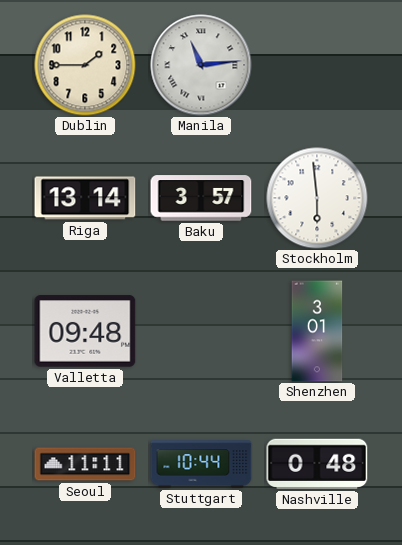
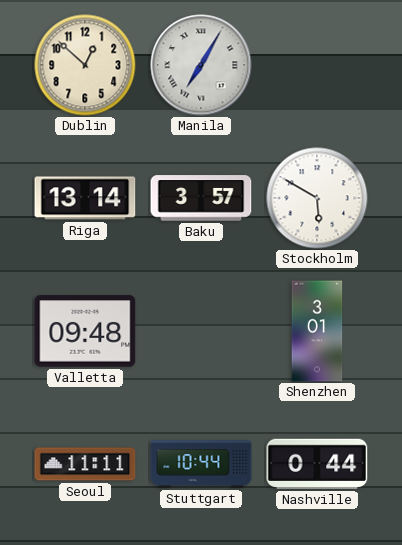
Dublin: 1:45 -> 12:52 (85, 65)
Manila: 11:14 -> 7:05 (201, 65)
Stockholm: 5:59 -> 5:50 (317, 198)
Nashville: 0:48 -> 0:44 (317, 464)
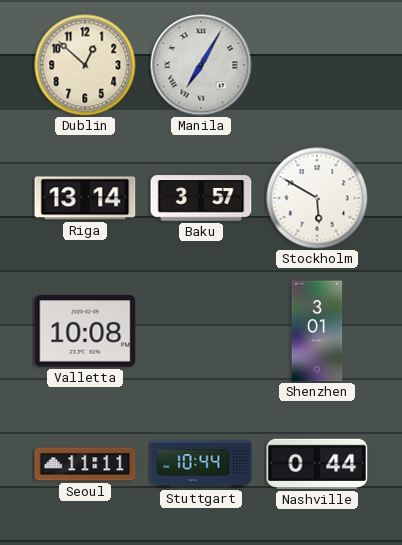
Valletta: 09:48 -> 10:08 (85, 331)
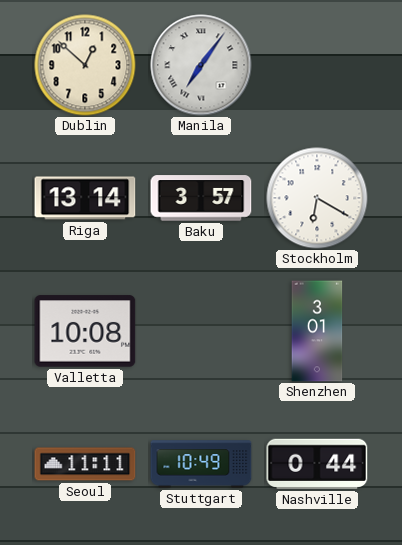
Manila: 7:05 -> 7:06 (201, 65)
Stockholm: 5:50 -> 6:20 (317, 198)
Stuttgart: 10:44 -> 10:49 (201, 464)
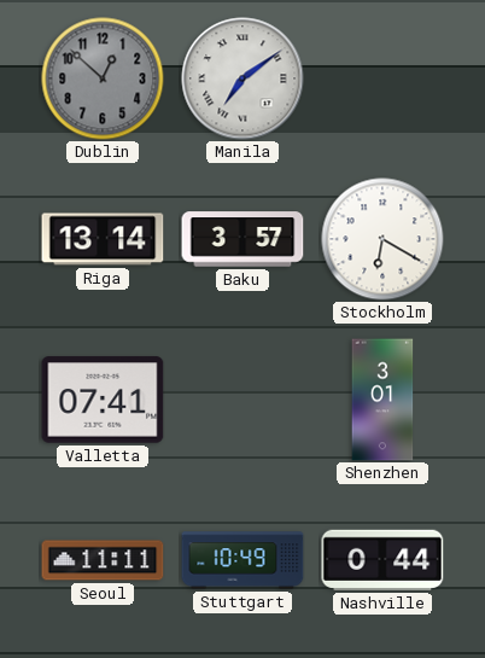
Dublin dial: cream -> grey (103, 78)
Manila: 7:06 -> 7:09 (242, 78)
Valletta: 10:08 -> 07:41 (103, 400)
